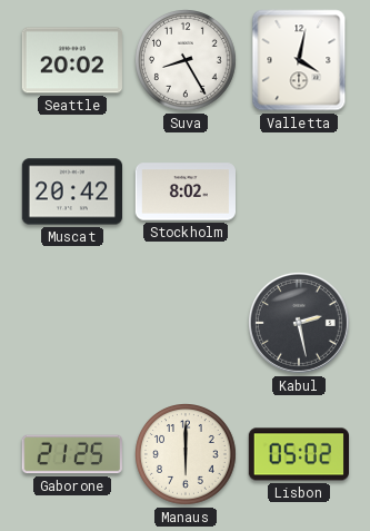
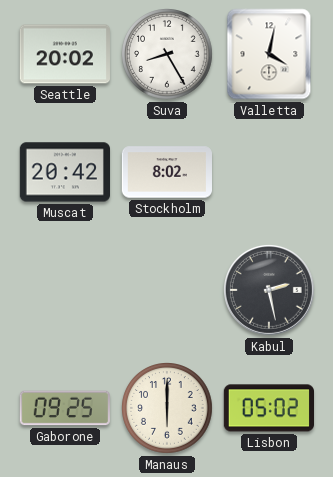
Gaborone: 21:25 -> 09:25 (65, 408)
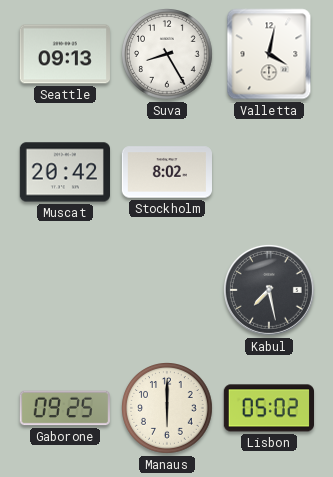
Seattle: 20:02 -> 09:13 (65, 54)
Kabul: 2:28 -> 7:28 (270, 291)
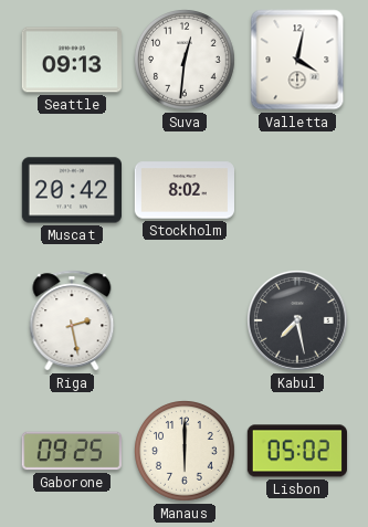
Suva: 8:25 -> 12:31 (186, 61)
Riga: none -> 2:28 (72, 320)
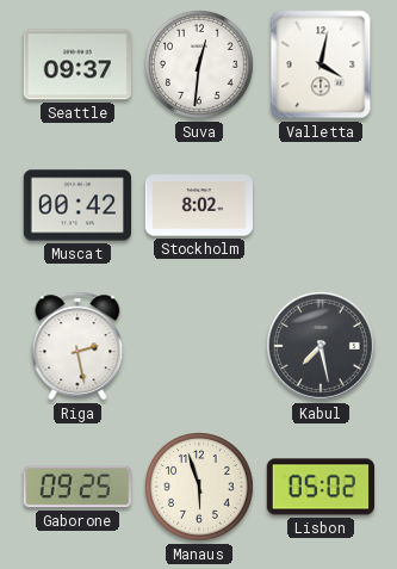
Seattle: 09:13 -> 09:37 (77, 64)
Muscat: 20:42 -> 00:42 (76, 205)
Manaus: 6:00 -> 5:57 (200, 488)
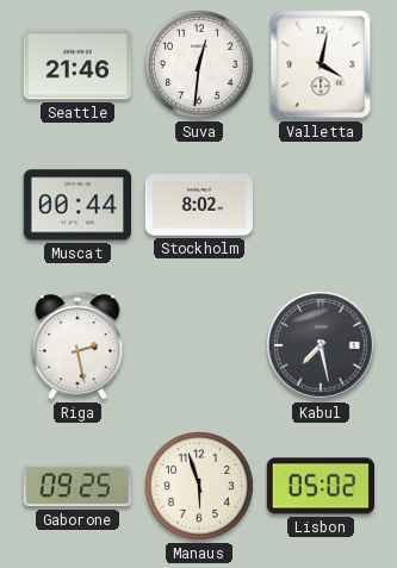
Seattle: 09:37 -> 21:46 (77, 64)
Muscat: 00:42 -> 00:44 (76, 205)
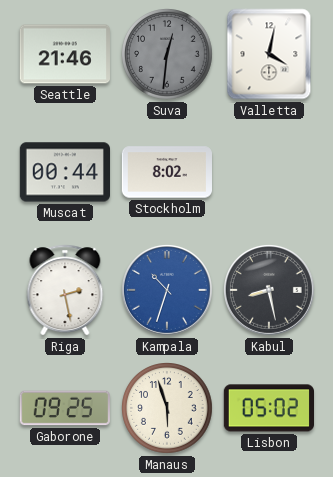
Suva dial: white -> grey (168, 55)
Kampala: none -> 10:33 (168, 291)
Kabul: 7:28 -> 8:28 (270, 291)
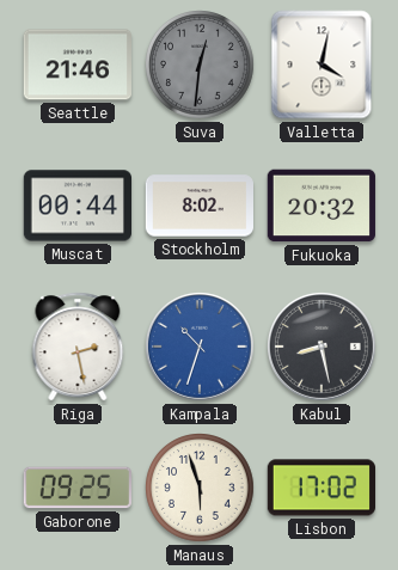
Fukuoka: none -> 20:32 (322, 206)
Lisbon: 05:02 -> 17:02 (320, 488)
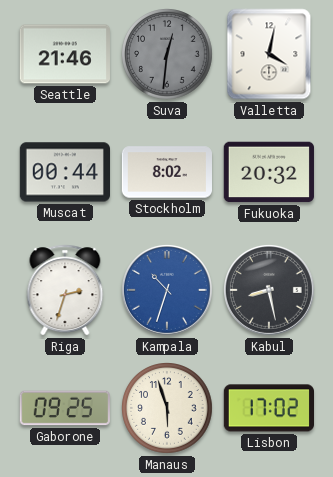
Riga: 2:28 -> 2:33 (65, 290)
